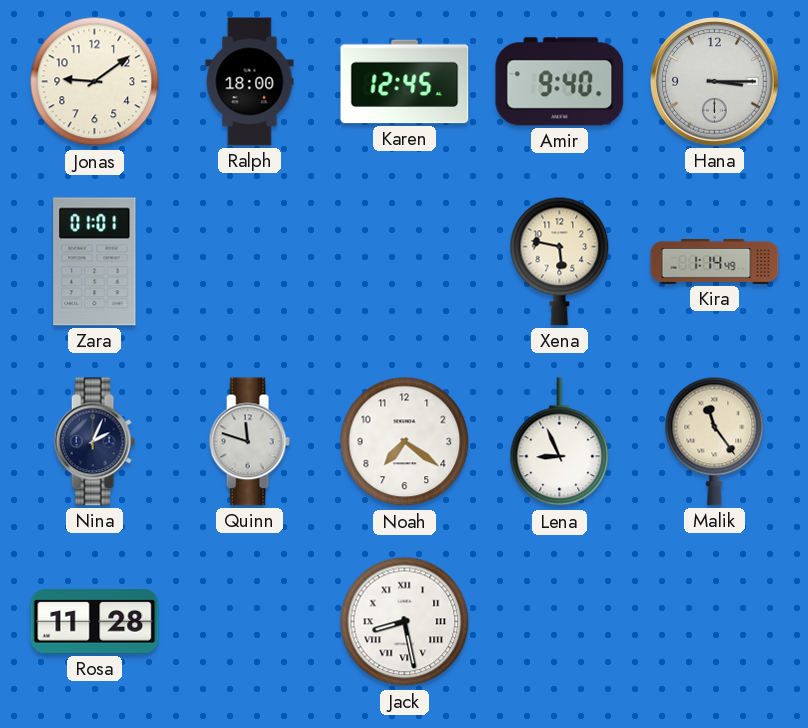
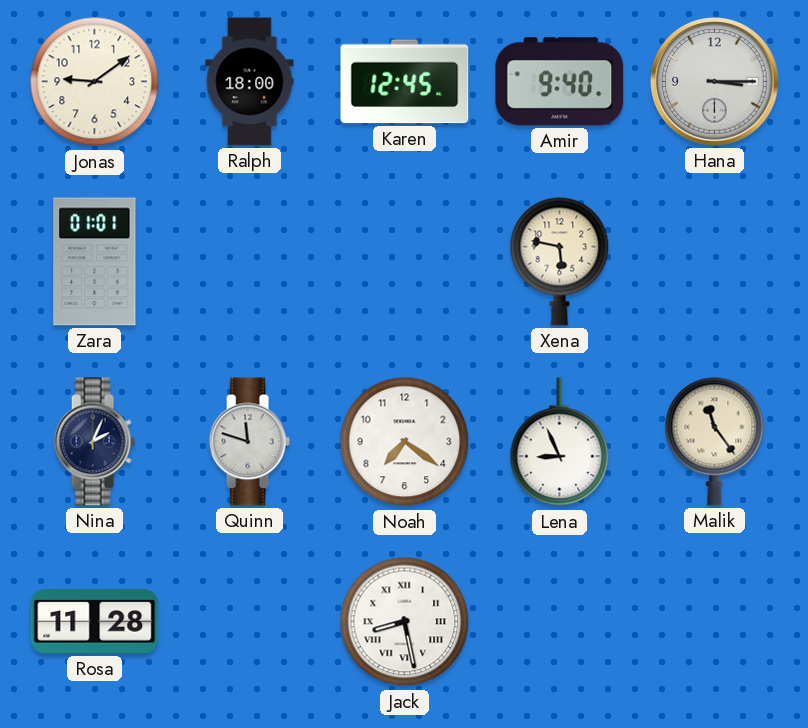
Kira: 1:14 -> none (715, 261)
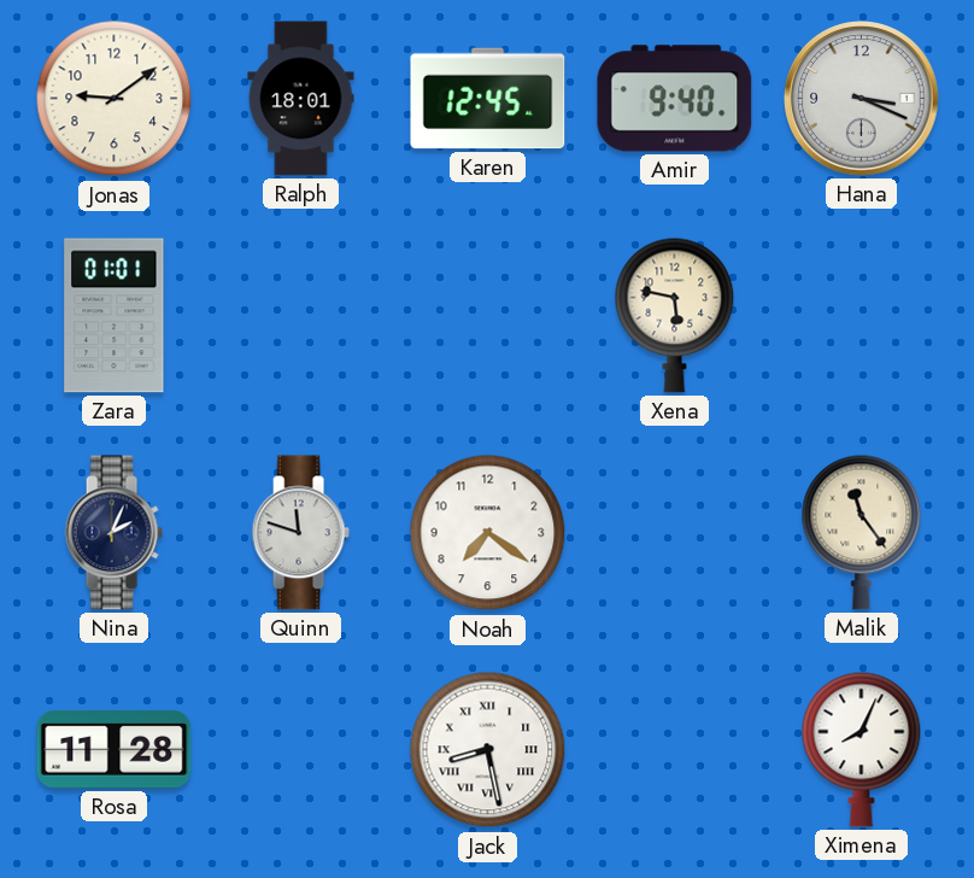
Ralph: 18:00 -> 18:01 (301, 99)
Hana: 3:15 -> 3:19 (862, 99)
Lena: 8:56 -> none (560, 442)
Ximena: none -> 8:04 (862, 749)
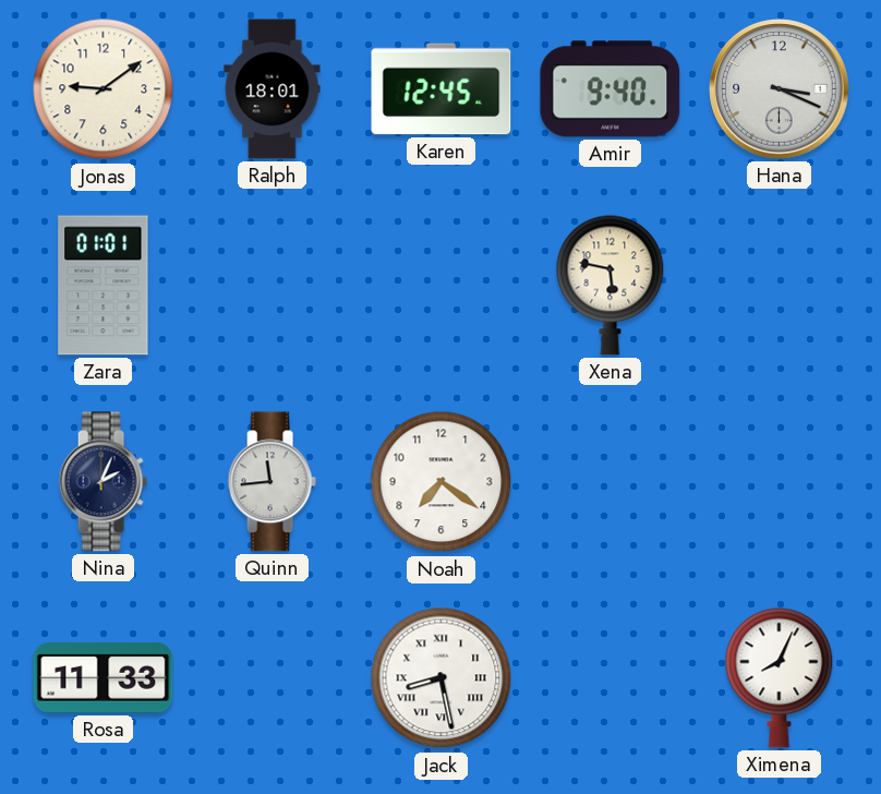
Quinn: 11:48 -> 11:44 (271, 482)
Malik: 11:24 -> none (862, 532)
Rosa: 11:28 -> 11:33 (104, 678)
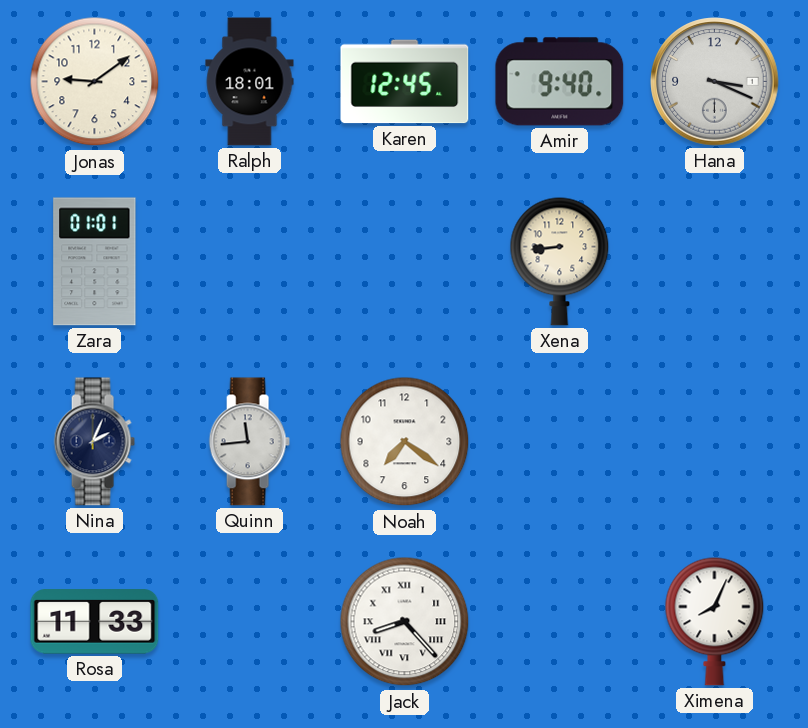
Xena: 5:47 -> 8:44 (560, 261)
Jack: 8:28 -> 8:23 (405, 622)
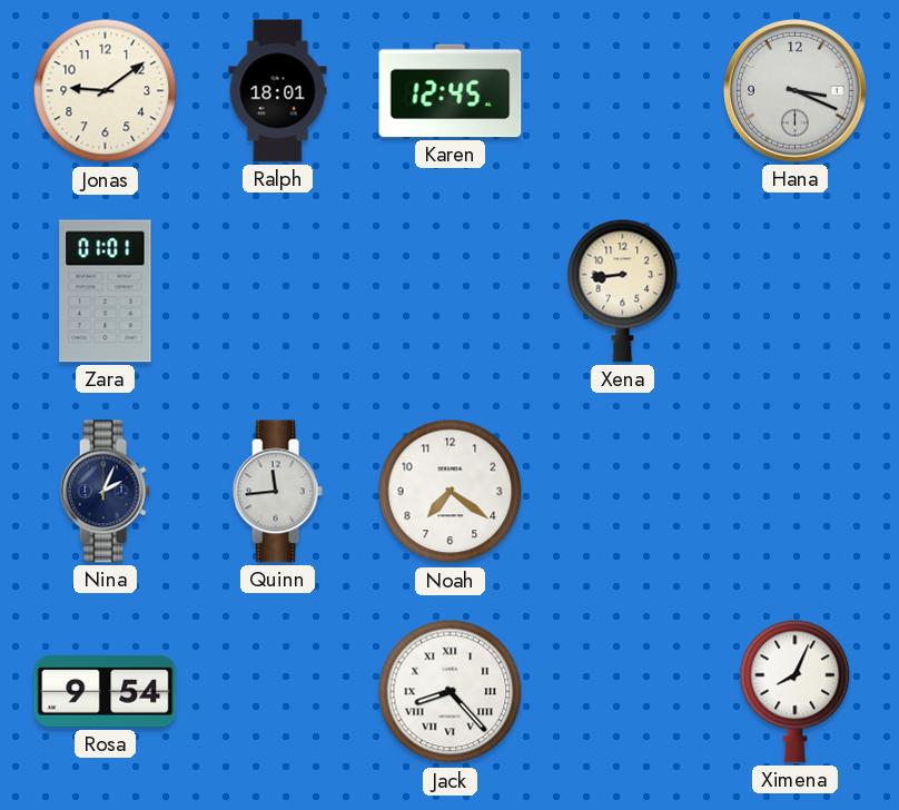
Amir: 9:40 -> none (560, 82)
Rosa: 11:33 -> 9:54 (106, 692)
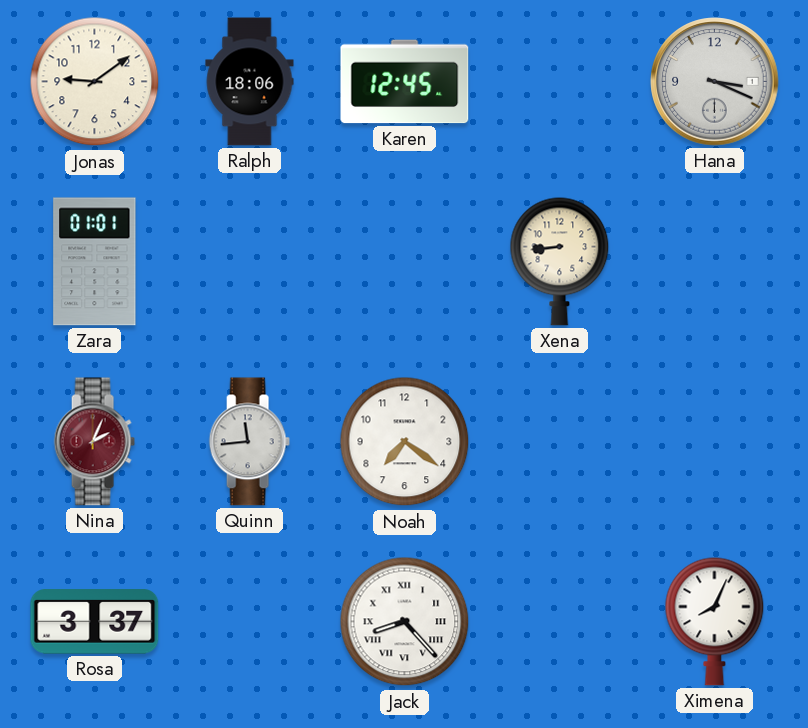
Ralph: 18:01 -> 18:06 (250, 82)
Nina dial: navy -> burgundy (94, 442)
Rosa: 9:54 -> 3:37 (95, 622)
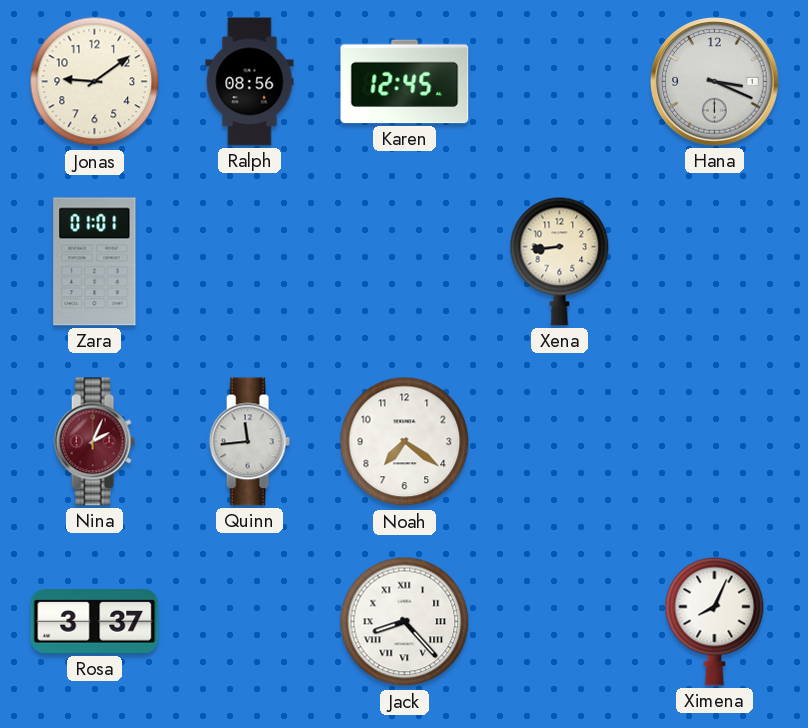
Ralph: 18:06 -> 08:56 (250, 82)
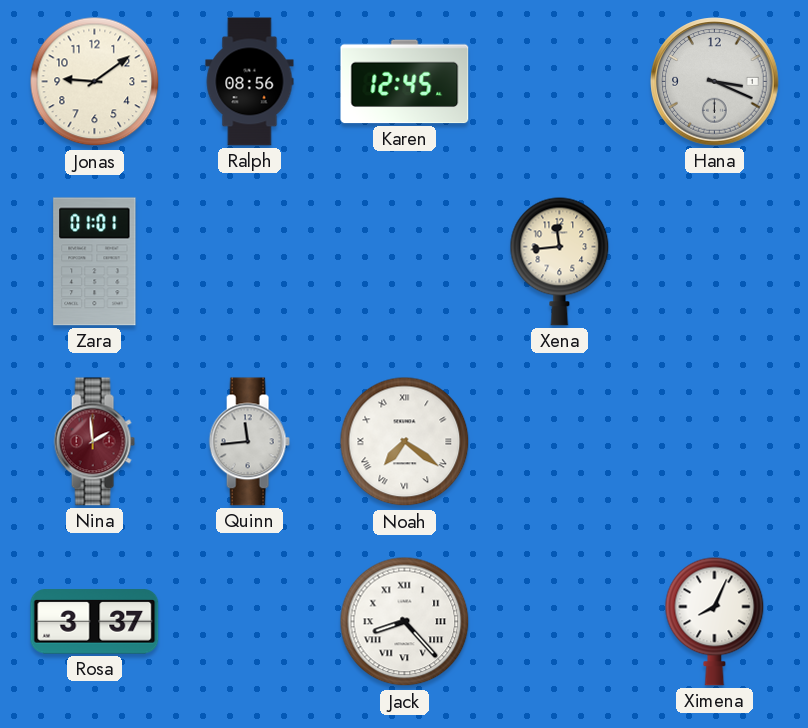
Xena: 8:44 -> 11:44 (560, 261)
Nina: 2:04 -> 1:59 (94, 442)
Noah numerals: Arabic -> Roman (405, 442)
